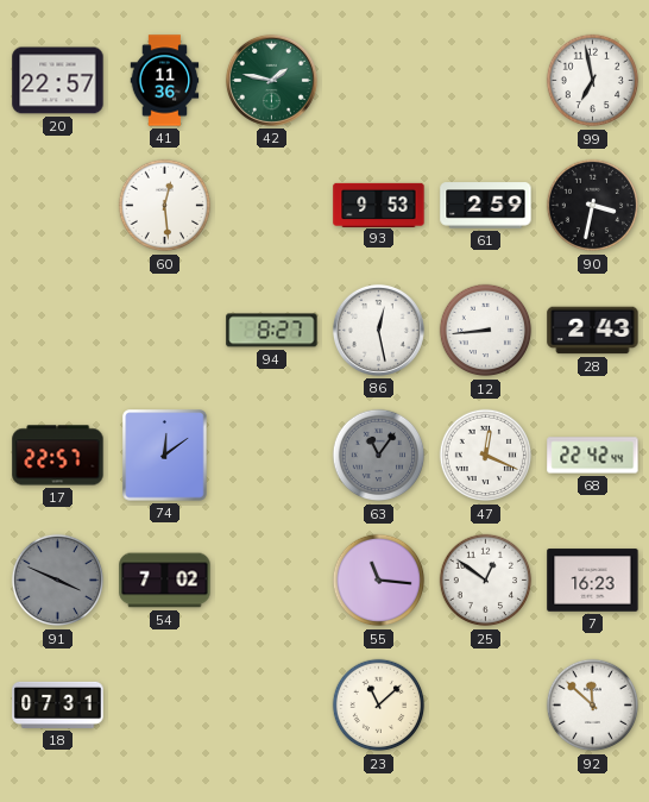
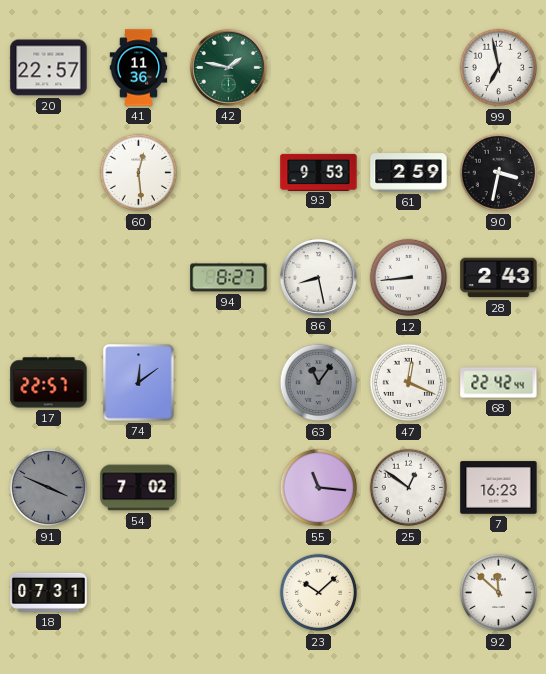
86: 12:28 -> 8:28 (318, 277)
23: 11:08 -> 10:08 (319, 593)
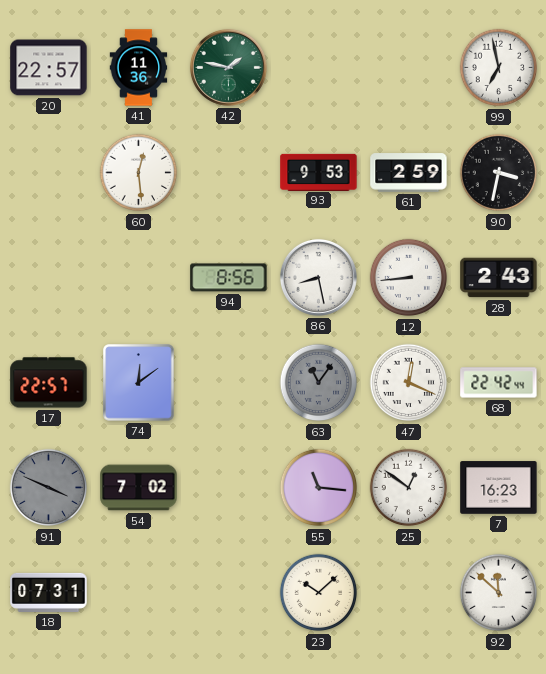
94: 8:27 -> 8:56 (229, 278)
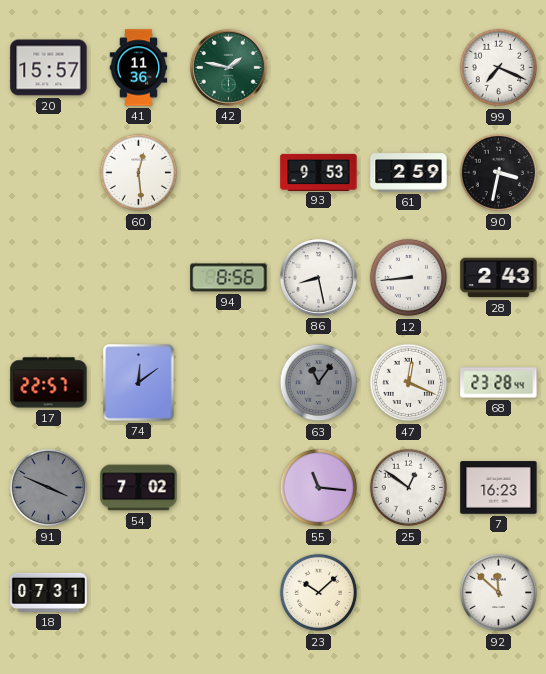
20: 22:57 -> 15:57 (49, 68)
99: 6:58 -> 7:19 (499, 68)
68: 22:42 -> 23:28 (499, 383)
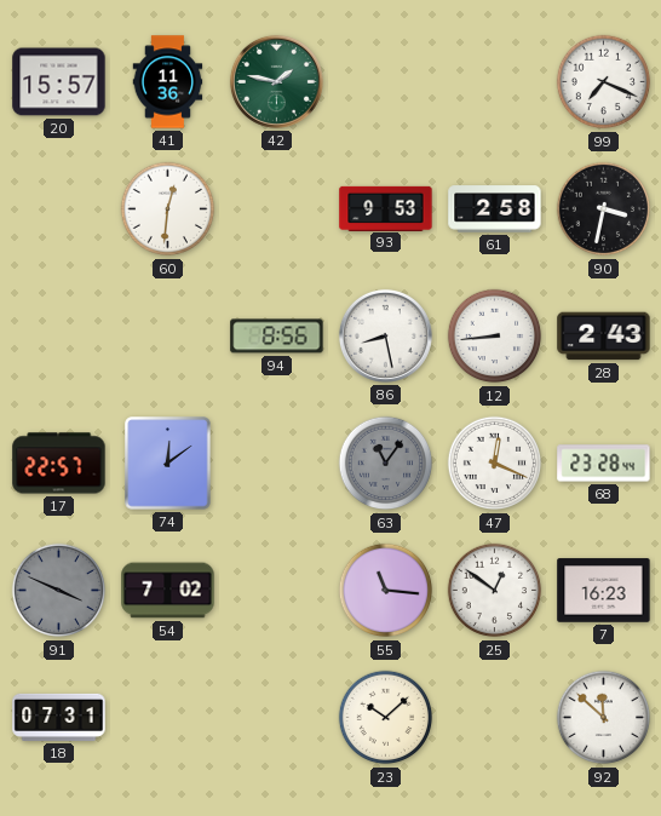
60: 12:29 -> 12:31 (168, 209)
61: 2:59 -> 2:58 (495, 209)
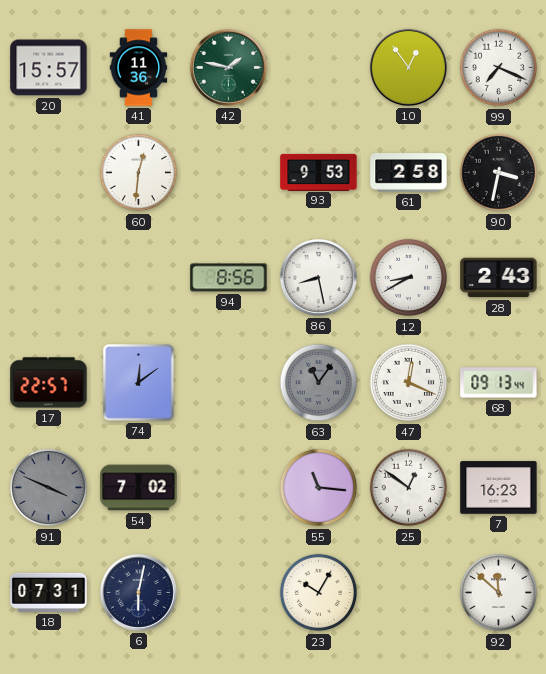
10: none -> 12:54 (408, 67)
12: 8:44 -> 8:40 (409, 278)
68: 23:28 -> 09:13 (499, 383)
6: none -> 6:02 (138, 592)
23: 10:08 -> 10:05 (319, 593)
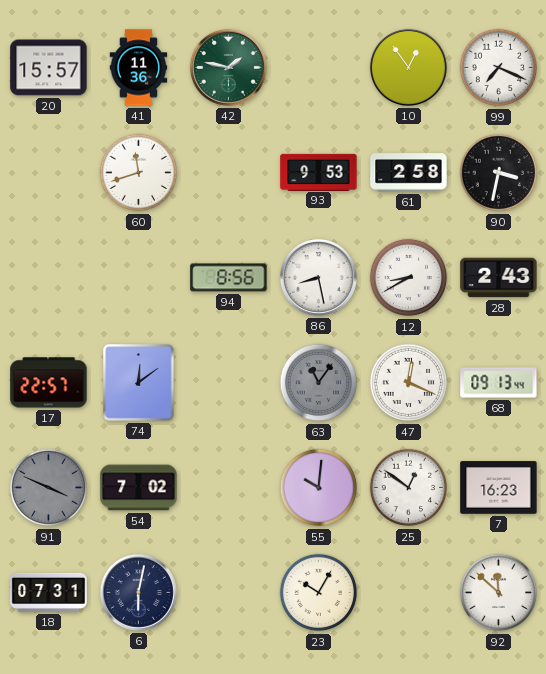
60: 12:31 -> 11:42 (139, 173)
55: 11:16 -> 10:01 (319, 488)
